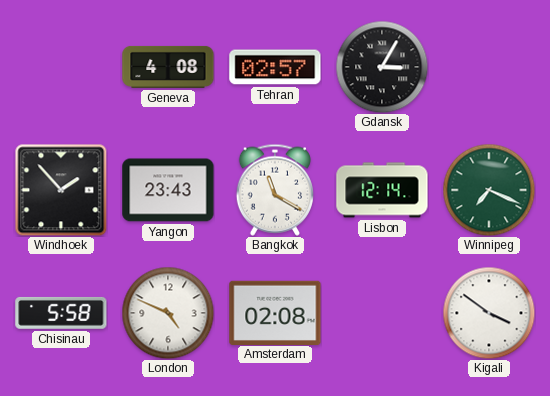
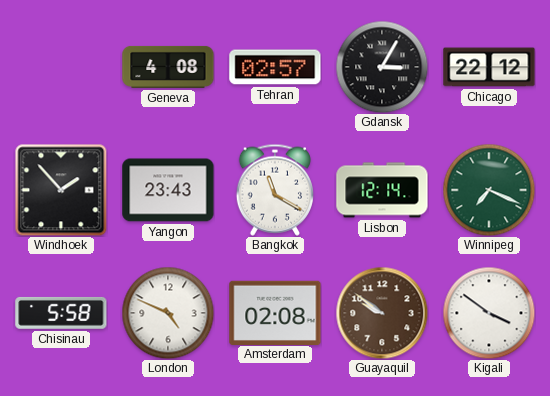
Chicago: none -> 22:12 (489, 67)
Guayaquil: none -> 9:51 (382, 313)
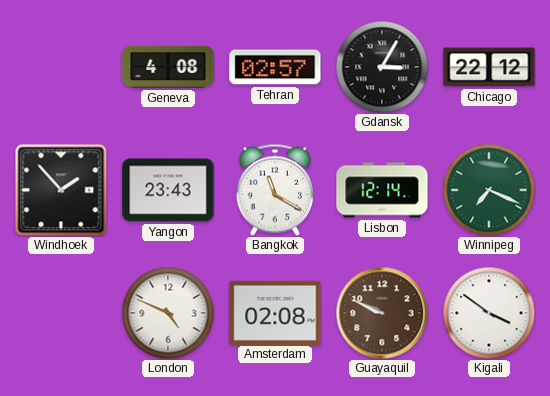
Chisinau: 5:58 -> none (61, 313)
Guayaquil: 9:51 -> 9:49 (382, 313)
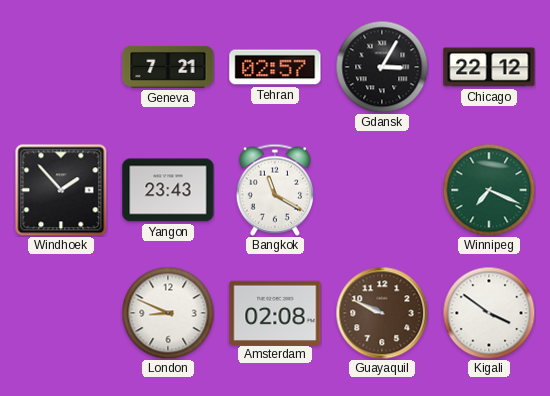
Geneva: 4:08 -> 7:21 (168, 67)
Lisbon: 12:14 -> none (382, 190)
London: 4:49 -> 8:49 (168, 313)
